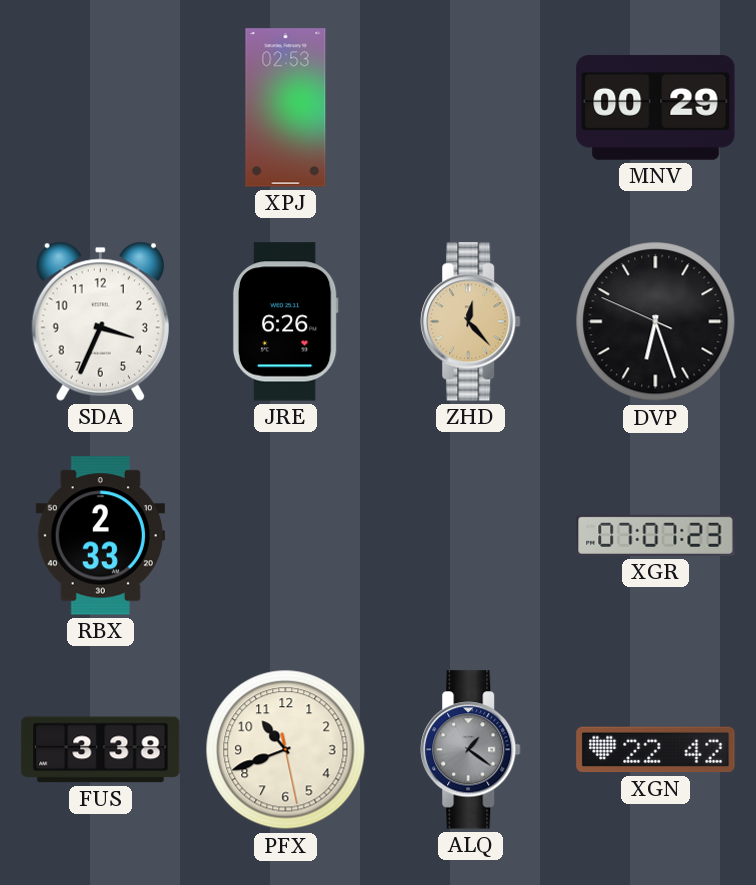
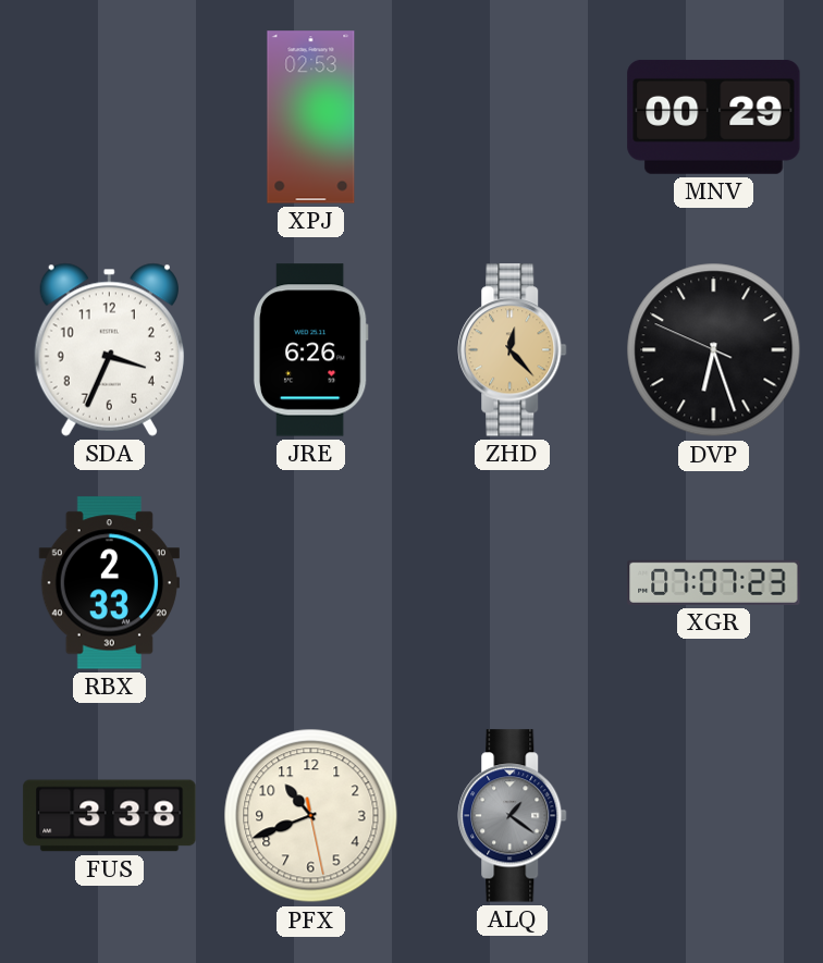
XGN: 22:42 -> none (656, 750)
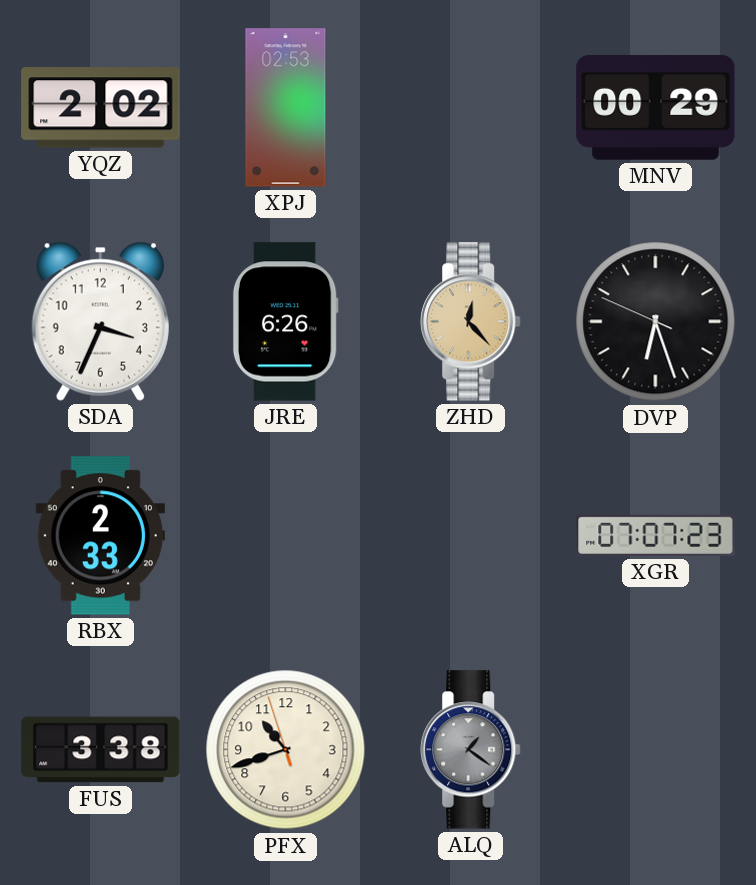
YQZ: none -> 2:02 (101, 108)
PFX: 10:41:28 -> 10:41:57 (286, 750)
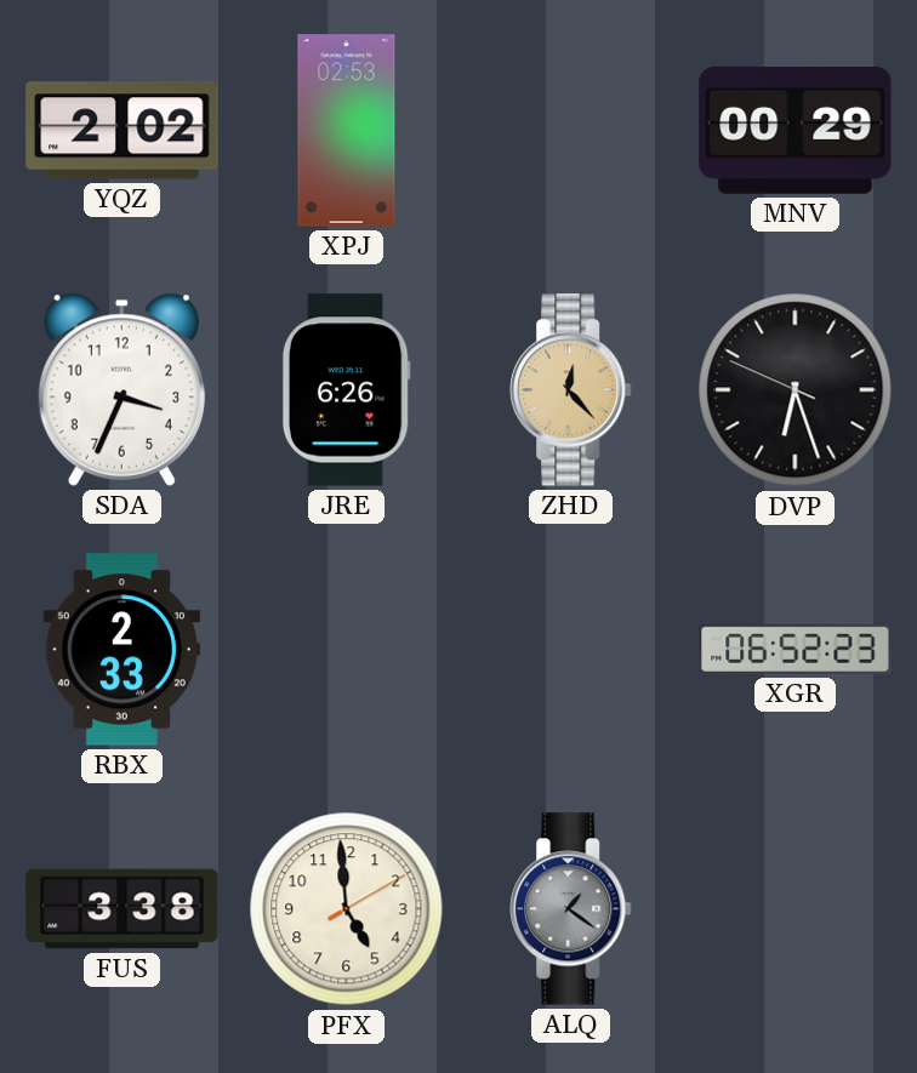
XGR: 07:07 -> 06:52 (796, 649)
PFX: 10:41 -> 4:59 (347, 909)
